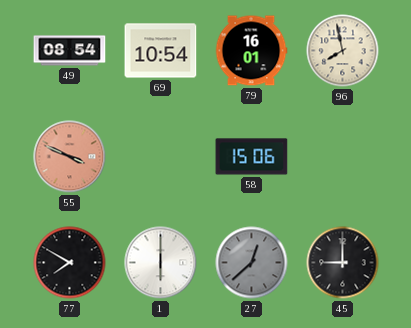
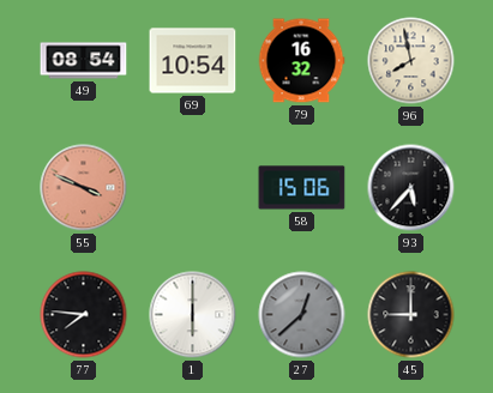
79: 16:01 -> 16:32 (301, 61)
93: none -> 5:37 (411, 188)
77: 7:50 -> 7:46 (84, 315)
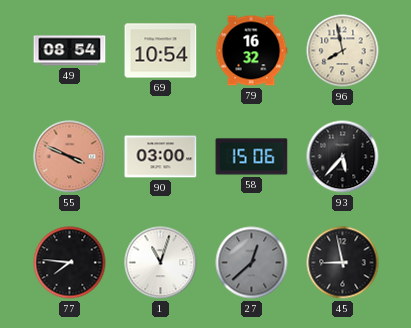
90: none -> 03:00 (161, 157)
1: 6:00 -> 11:03 (161, 263)
45: 9:00 -> 8:58 (343, 263)
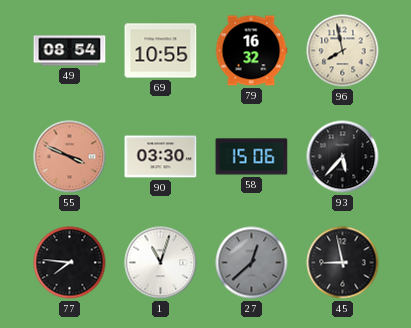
69: 10:54 -> 10:55 (161, 51)
90: 03:00 -> 03:30 (161, 157)
